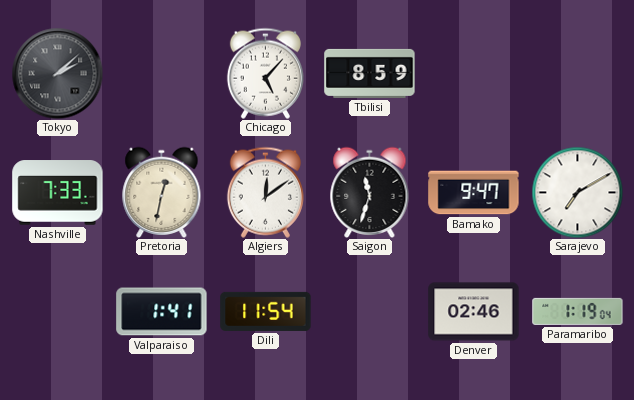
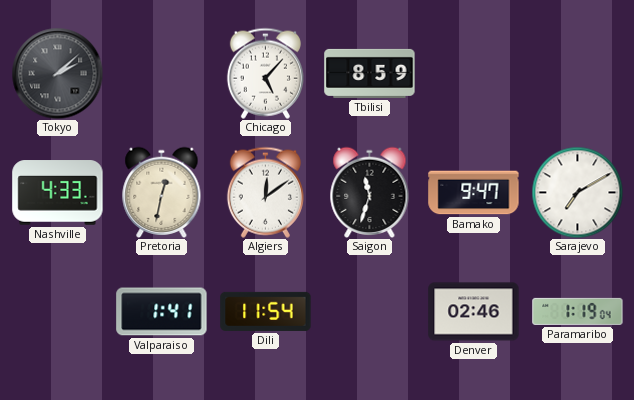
Nashville: 7:33 -> 4:33 (58, 193)
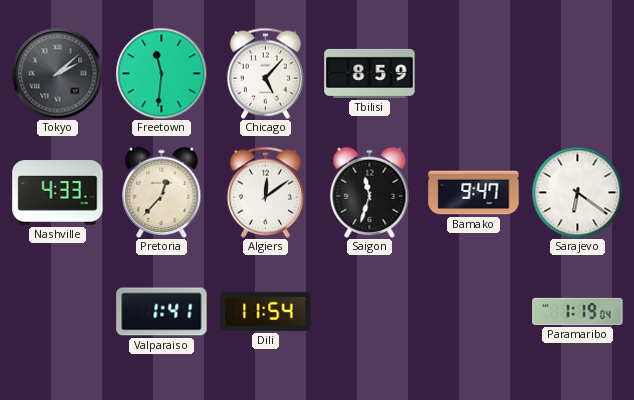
Freetown: none -> 11:31 (161, 73)
Pretoria: 12:32 -> 12:37 (162, 192)
Sarajevo: 7:10 -> 6:21 (577, 192)
Denver: 02:46 -> none (474, 312)
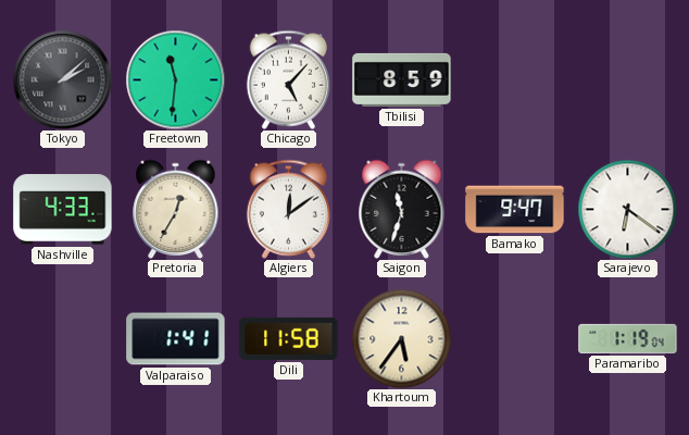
Pretoria: 12:37 -> 12:35 (176, 209)
Dili: 11:54 -> 11:58 (289, 338)
Khartoum: none -> 5:36 (401, 338)
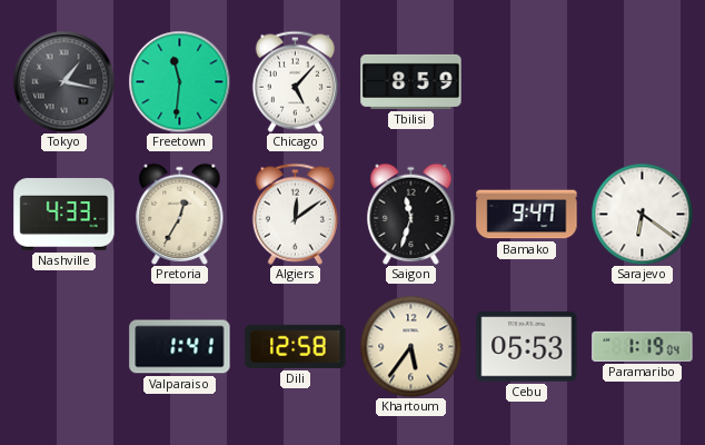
Tokyo: 2:08 -> 1:17 (63, 81)
Dili: 11:58 -> 12:58 (296, 346)
Cebu: none -> 05:53 (527, 347)
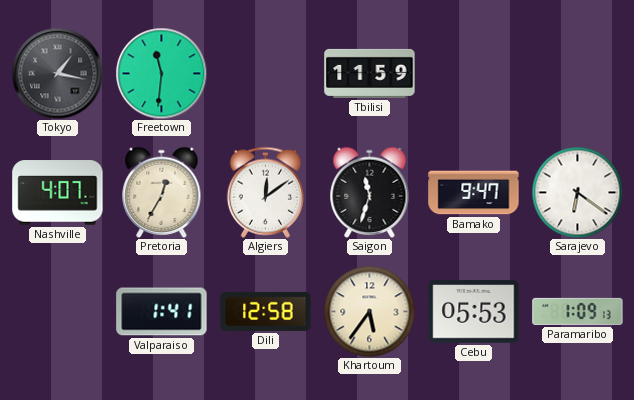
Chicago: 5:07 -> none (295, 81)
Tbilisi: 8:59 -> 11:59 (370, 73)
Nashville: 4:33 -> 4:07 (58, 193)
Paramaribo: 1:19 -> 1:09 (578, 311)
